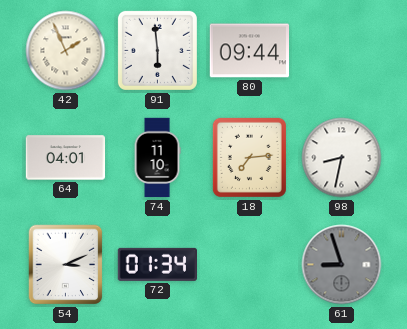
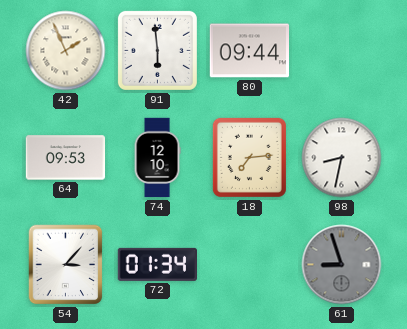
64: 04:01 -> 09:53 (66, 158)
74: 11:10 -> 12:10 (157, 158)
54: 3:11 -> 3:07 (66, 265)
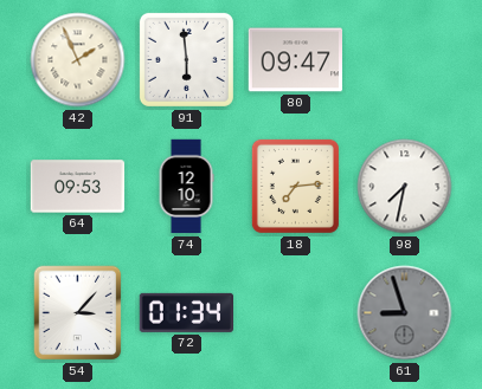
80: 09:44 -> 09:47 (296, 60)
98: 8:32 -> 7:32 (405, 187)
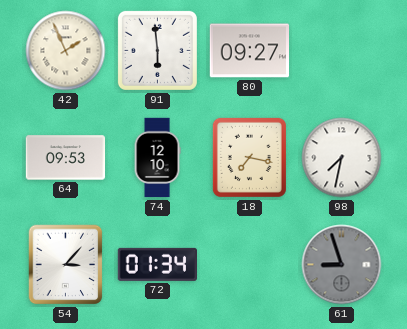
80: 09:47 -> 09:27 (250, 51)
18: 7:14 -> 7:17 (249, 157)
